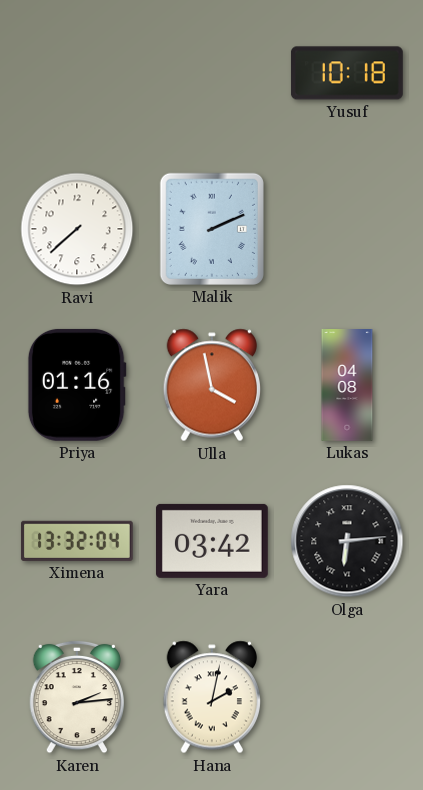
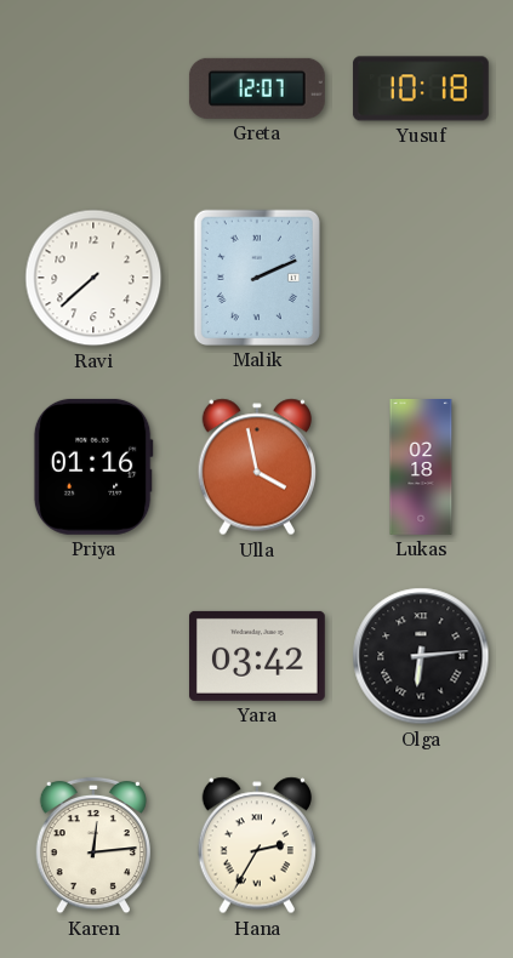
Greta: none -> 12:07 (257, 89)
Lukas: 04:08 -> 02:18 (421, 468)
Ximena: 13:32 -> none (77, 541)
Karen: 2:14 -> 12:14 (92, 845)
Hana: 2:02 -> 2:35 (256, 845)
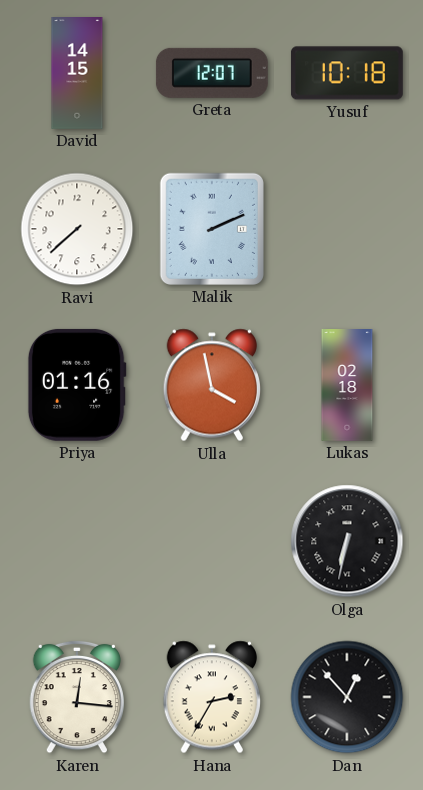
David: none -> 14:15 (77, 74)
Yara: 03:42 -> none (257, 656)
Olga: 6:14 -> 6:32 (347, 541)
Karen: 12:14 -> 12:16 (76, 697)
Dan: none -> 12:53 (347, 697)
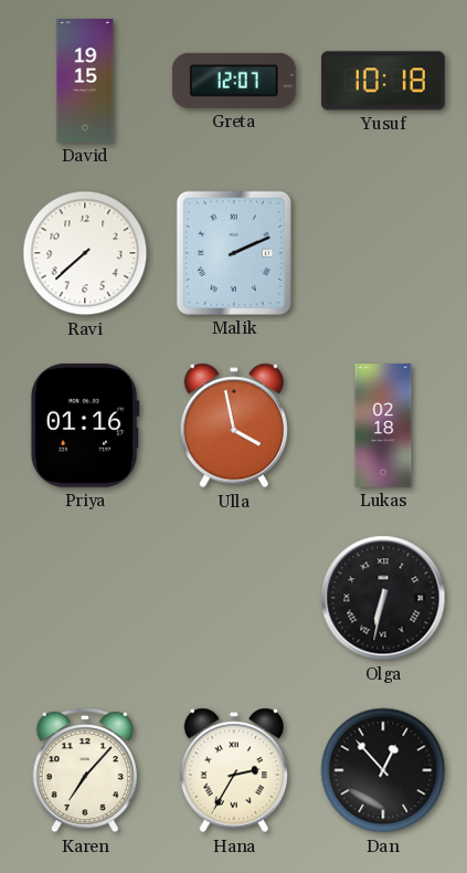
David: 14:15 -> 19:15 (85, 82)
Karen: 12:16 -> 7:07 (84, 770)
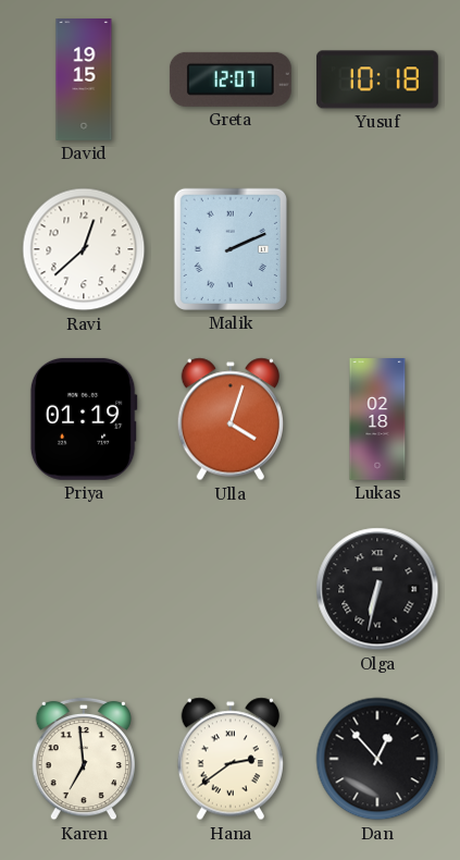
Ravi: 7:38 -> 12:38 (84, 249)
Priya: 01:16 -> 01:19 (84, 419)
Ulla: 3:58 -> 4:03 (229, 419)
Karen: 7:07 -> 6:59 (83, 759)
Hana: 2:35 -> 2:39 (229, 759)
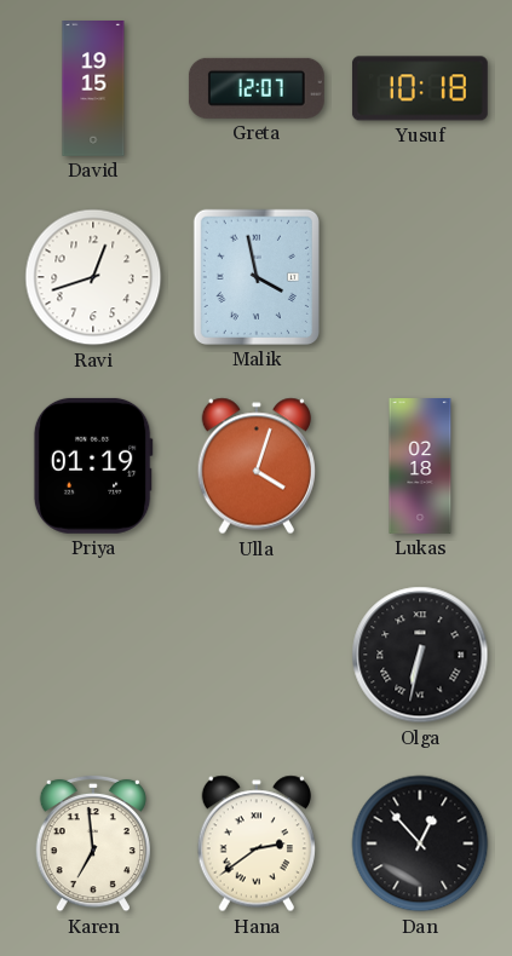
Ravi: 12:38 -> 12:42 (93, 277)
Malik: 2:11 -> 3:58 (257, 277)
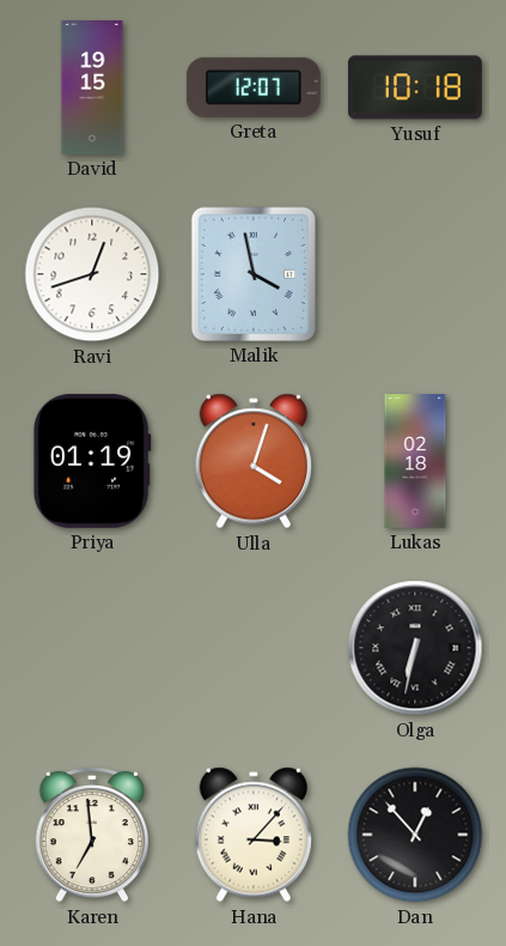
Hana: 2:39 -> 3:07 (252, 835)
